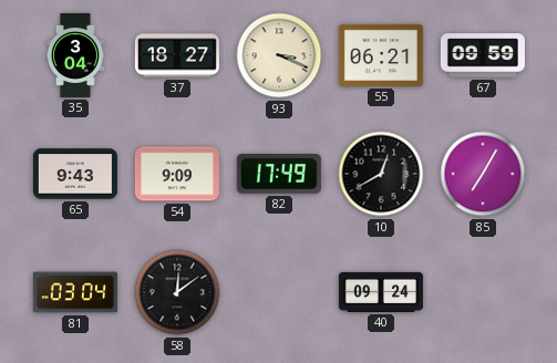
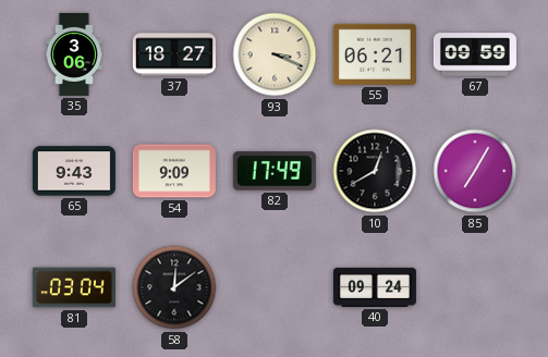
35: 3:04 -> 3:06 (74, 54)
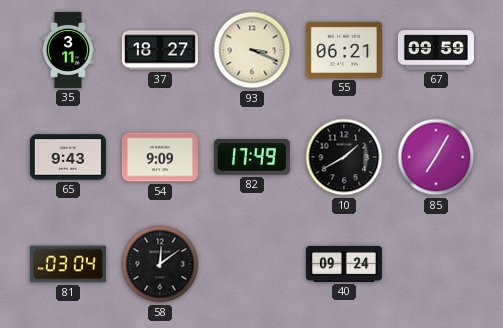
35: 3:06 -> 3:11 (68, 50)
10: 12:40 -> 1:40 (344, 157)
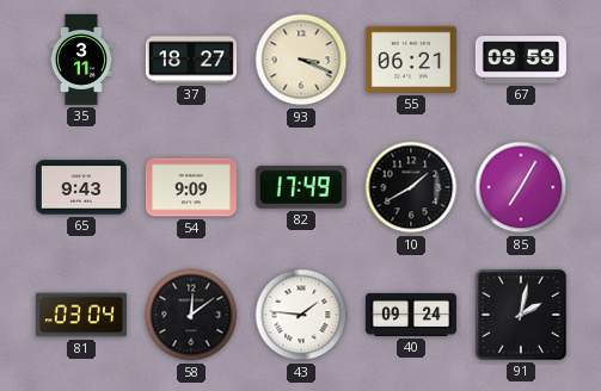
43: none -> 1:46 (301, 315)
91: none -> 2:02 (521, 315)
